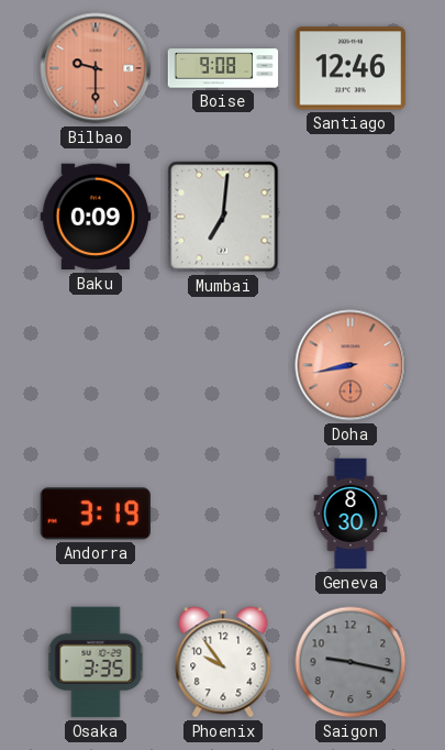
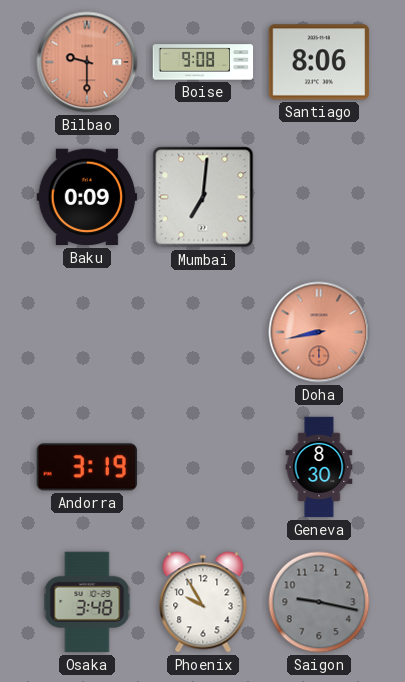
Santiago: 12:46 -> 8:06 (319, 62)
Osaka: 3:35 -> 3:48 (87, 602)
Phoenix: 9:54 -> 9:55 (203, 602)
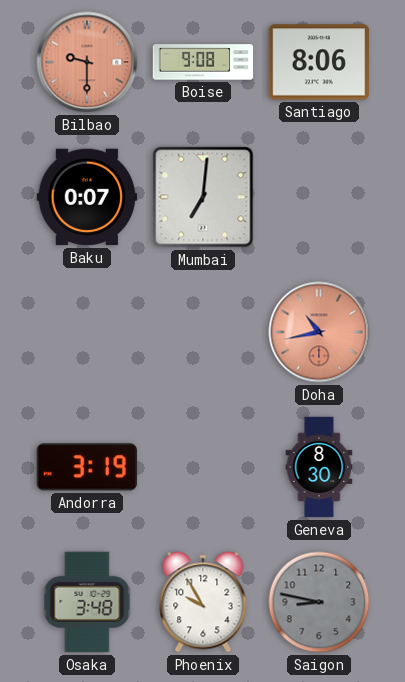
Baku: 0:09 -> 0:07 (87, 197)
Doha: 8:43 -> 10:43 (319, 332)
Saigon: 9:17 -> 8:47 (319, 602)
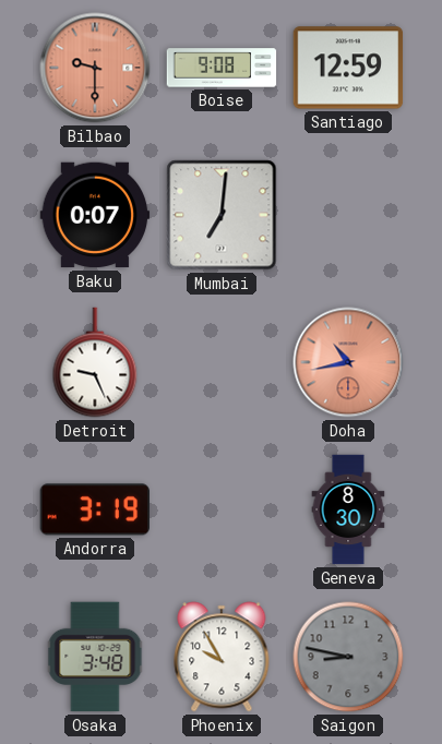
Santiago: 8:06 -> 12:59 (348, 68)
Detroit: none -> 9:26 (95, 362)
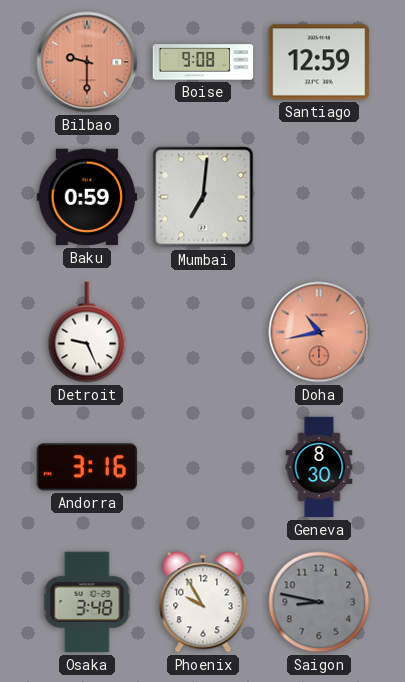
Baku: 0:07 -> 0:59 (87, 197)
Andorra: 3:19 -> 3:16 (86, 467)
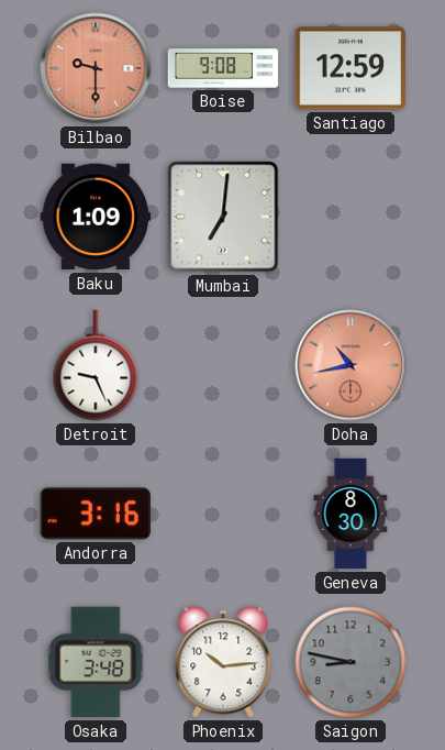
Baku: 0:59 -> 1:09 (96, 217)
Phoenix: 9:55 -> 10:14 (223, 662)
